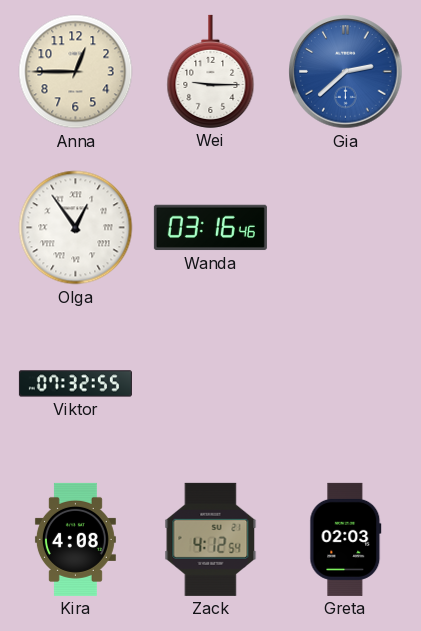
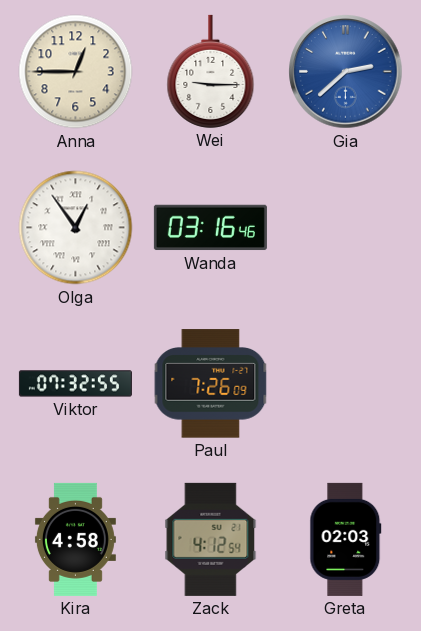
Paul: none -> 7:26 (211, 384)
Kira: 4:08 -> 4:58 (75, 539)
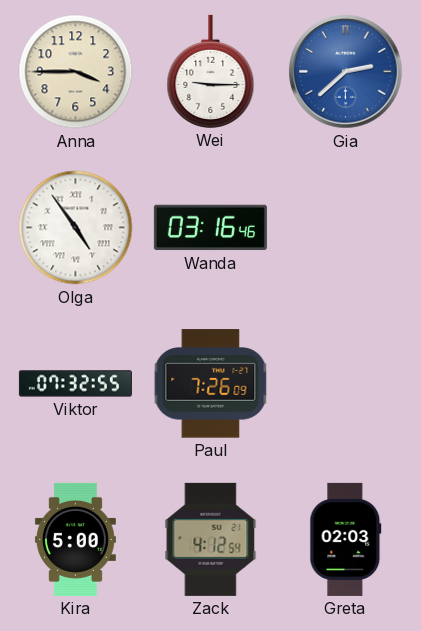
Anna: 12:45 -> 3:45 (76, 72)
Olga: 12:54 -> 4:54 (76, 228)
Kira: 4:58 -> 5:00 (75, 539)
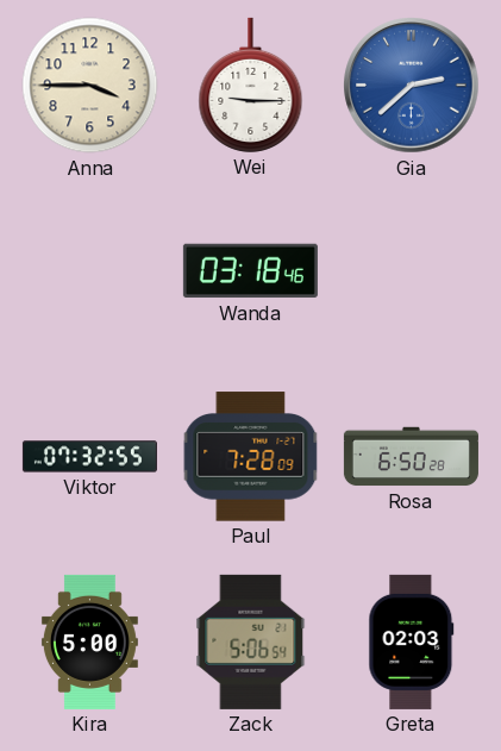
Olga: 4:54 -> none (76, 228)
Wanda: 03:16 -> 03:18 (250, 271)
Paul: 7:26 -> 7:28 (251, 457)
Rosa: none -> 6:50 (411, 457)
Zack: 4:12 -> 5:06 (251, 642)
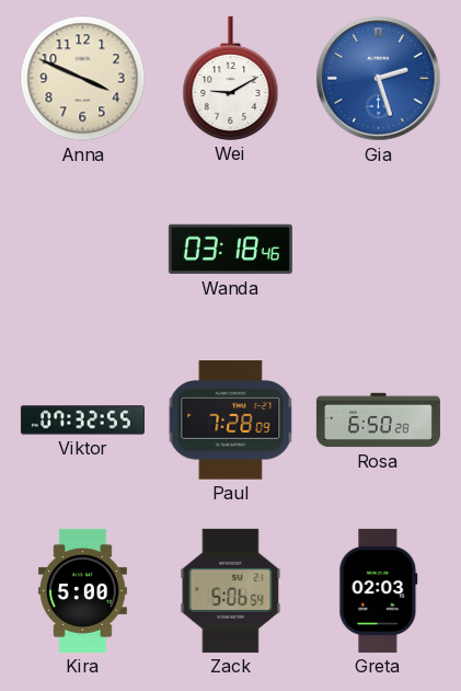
Anna: 3:45 -> 3:49 (83, 79)
Wei: 9:15 -> 9:10 (231, 78)
Gia: 2:38 -> 2:27 (379, 79)
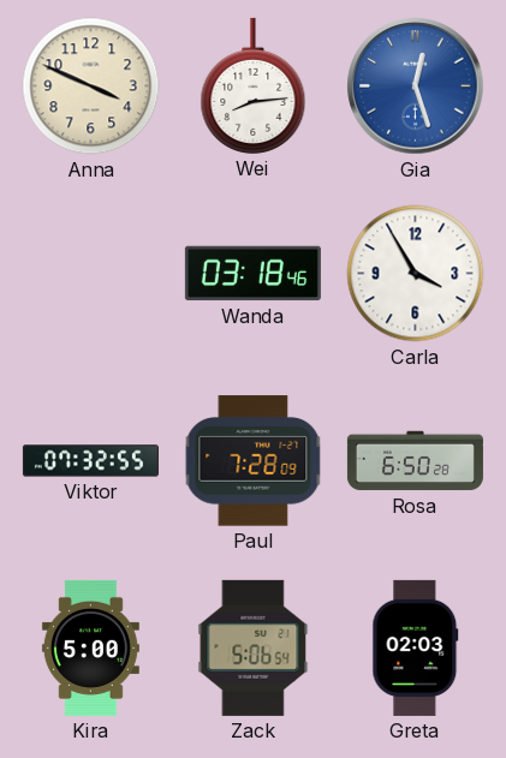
Wei: 9:10 -> 8:14 (254, 85)
Gia: 2:27 -> 12:27 (416, 86)
Carla: none -> 3:55 (416, 274)
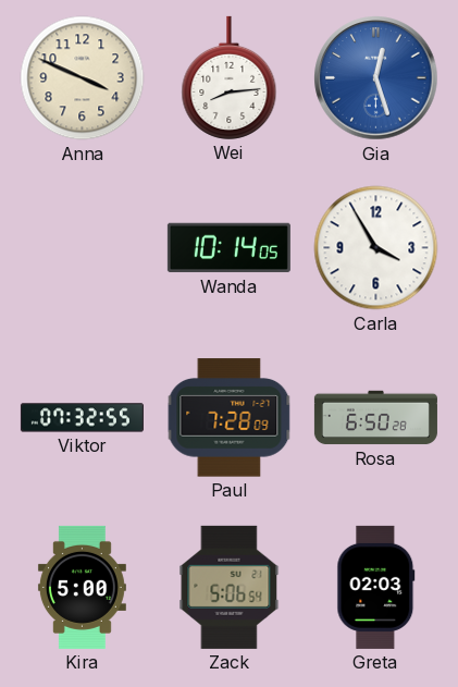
Wanda: 03:18 -> 10:14 (228, 248)
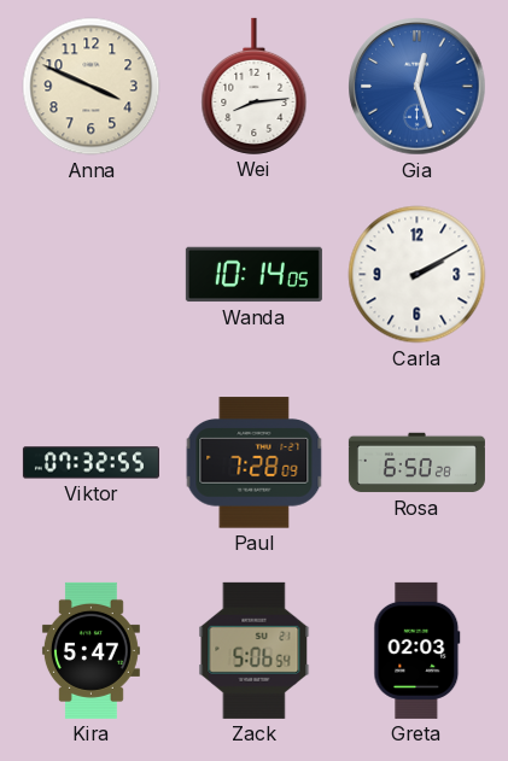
Carla: 3:55 -> 2:10 (418, 275)
Kira: 5:00 -> 5:47 (90, 650)
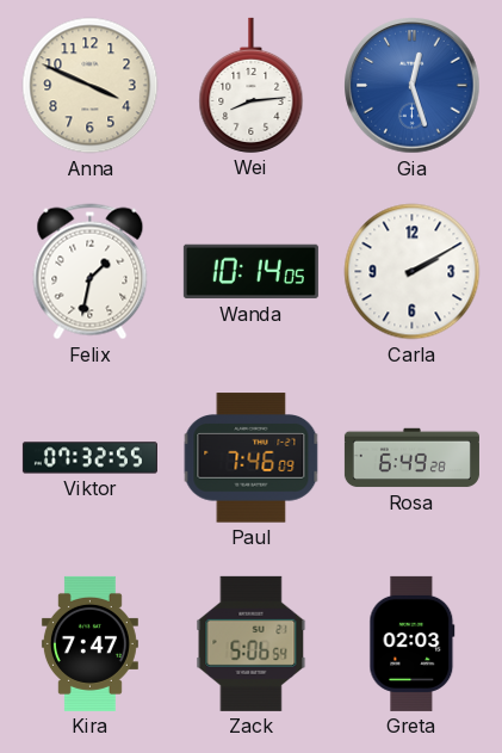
Felix: none -> 1:32 (91, 272)
Paul: 7:28 -> 7:46 (252, 458)
Rosa: 6:50 -> 6:49 (411, 458)
Kira: 5:47 -> 7:47 (89, 643)
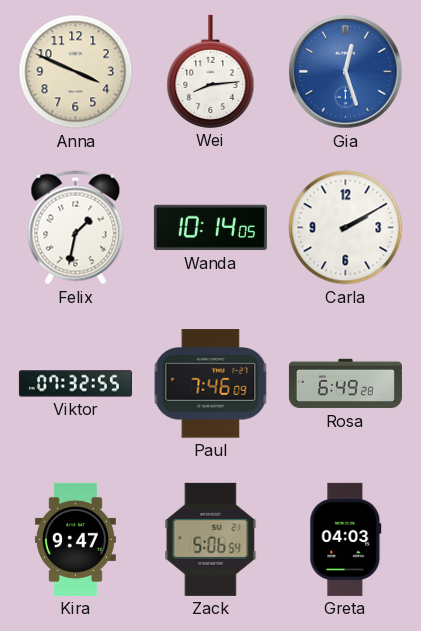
Kira: 7:47 -> 9:47 (75, 539)
Greta: 02:03 -> 04:03 (346, 539)
